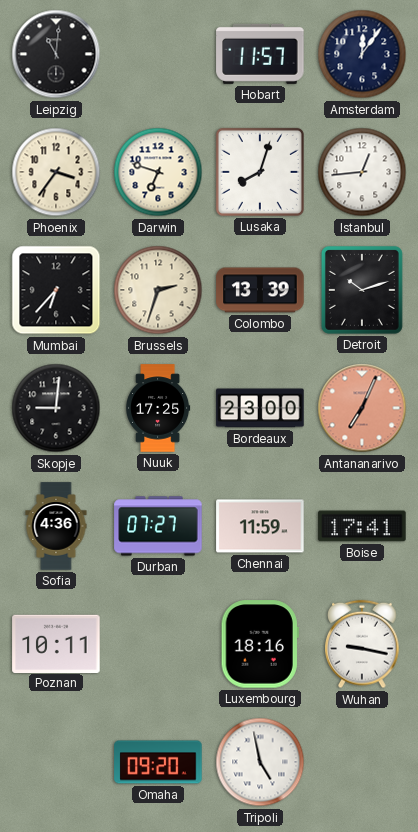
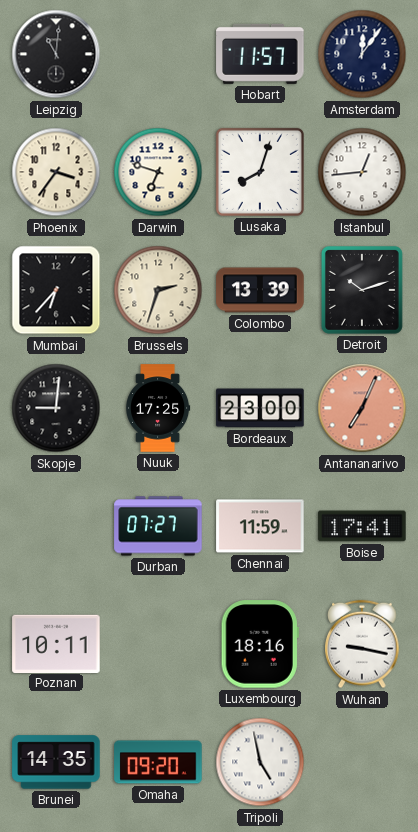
Sofia: 4:36 -> none (56, 526)
Brunei: none -> 14:35 (56, 762)
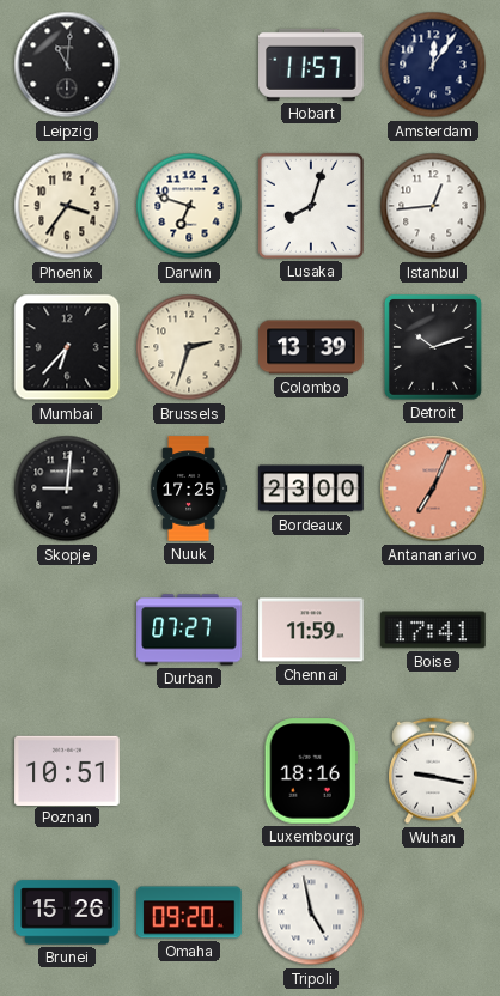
Poznan: 10:11 -> 10:51 (67, 770)
Brunei: 14:35 -> 15:26 (67, 912)
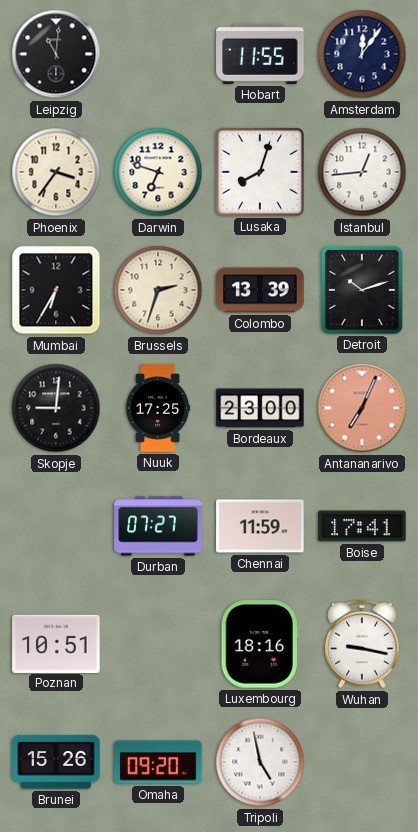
Hobart: 11:57 -> 11:55 (260, 54)
Mumbai: 6:37 -> 6:35 (56, 290)
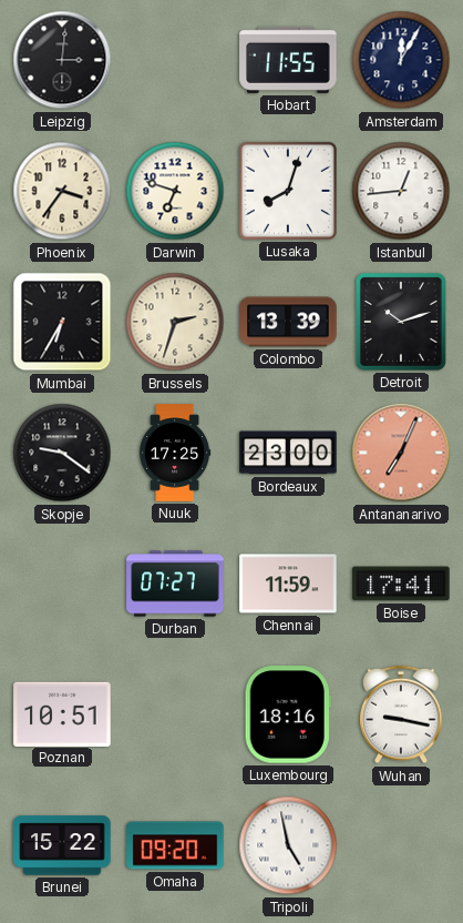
Leipzig: 11:01 -> 3:01 (62, 60)
Amsterdam: 12:06 -> 12:05 (401, 60)
Skopje: 9:01 -> 9:21 (62, 453)
Brunei: 15:26 -> 15:22 (62, 845)
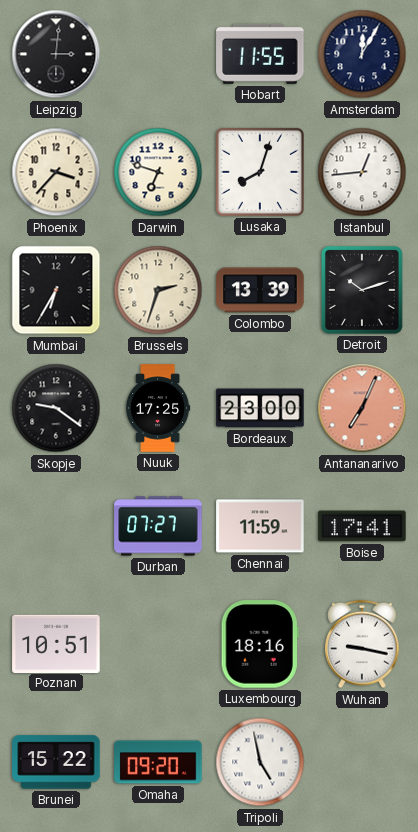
Phoenix: 3:36 -> 3:37 (56, 172)
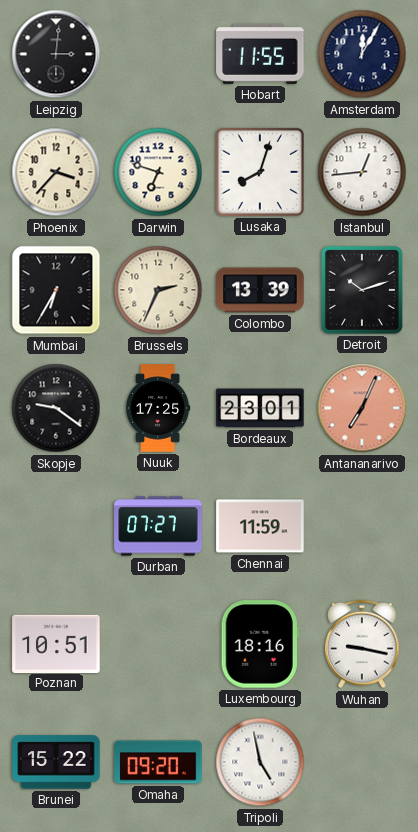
Brussels: 2:33 -> 2:34 (158, 290)
Bordeaux: 23:00 -> 23:01 (260, 408)
Boise: 17:41 -> none (362, 526)
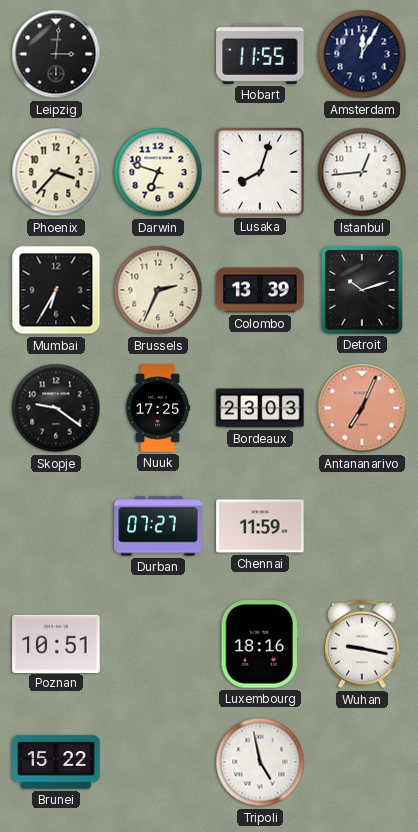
Bordeaux: 23:01 -> 23:03 (260, 408)
Omaha: 09:20 -> none (158, 762)
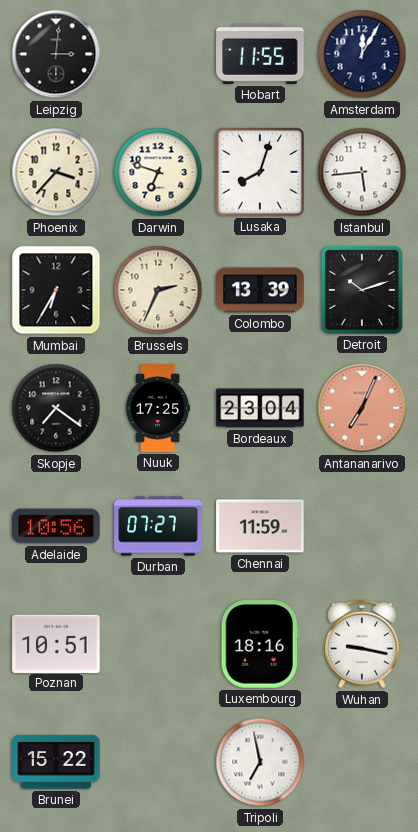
Istanbul: 12:44 -> 5:44 (362, 172)
Skopje: 9:21 -> 7:21 (56, 408)
Bordeaux: 23:03 -> 23:04 (260, 408)
Adelaide: none -> 10:56 (56, 526)
Tripoli: 4:58 -> 6:58 (260, 762)
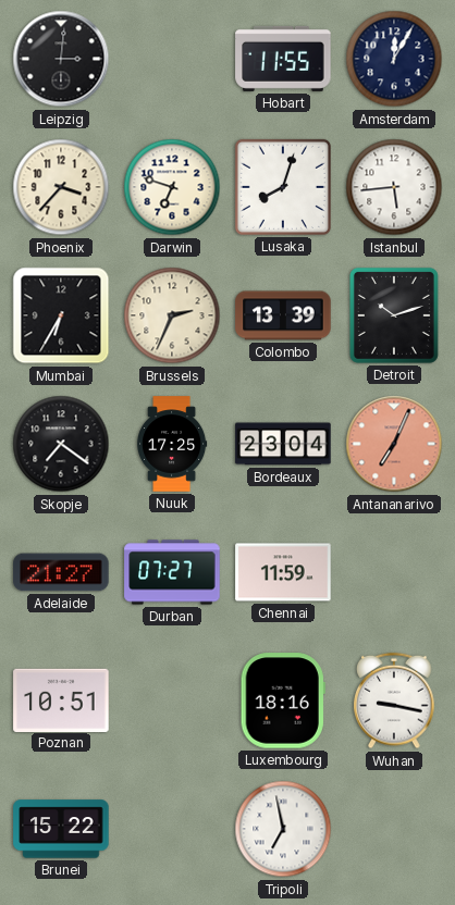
Adelaide: 10:56 -> 21:27 (61, 572)
